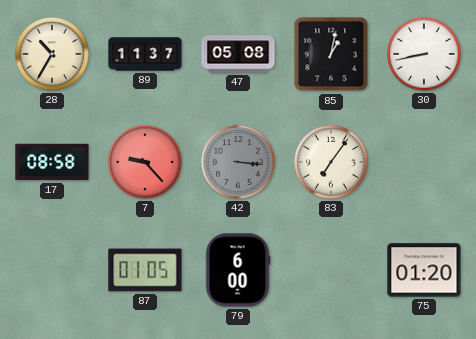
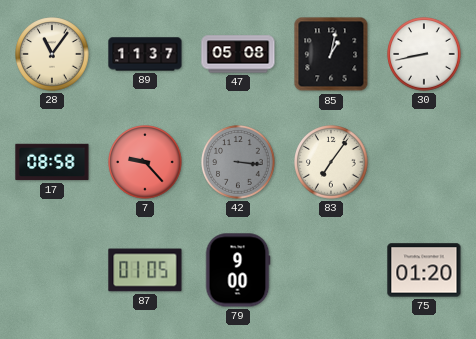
28: 10:35 -> 11:06 (52, 54)
79: 6:00 -> 9:00 (238, 270)
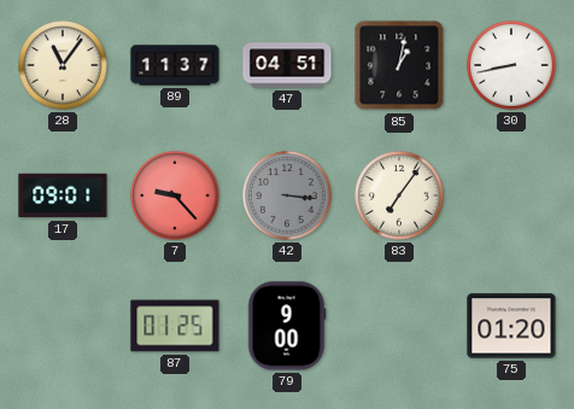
47: 05:08 -> 04:51 (287, 65)
17: 08:58 -> 09:01 (63, 195)
87: 01:05 -> 01:25 (175, 326)
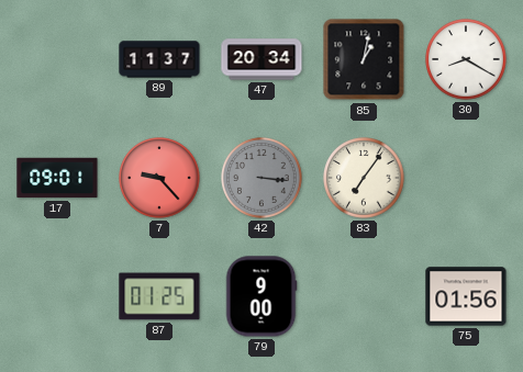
28: 11:06 -> none (63, 65)
47: 04:51 -> 20:34 (261, 59)
30: 8:43 -> 8:20 (466, 59)
75: 01:20 -> 01:56 (466, 296)
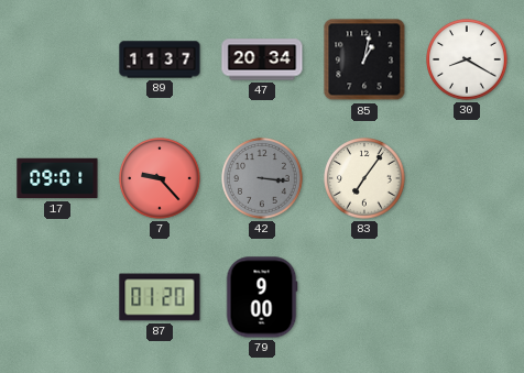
87: 01:25 -> 01:20 (160, 297)
75: 01:56 -> none (466, 296)
